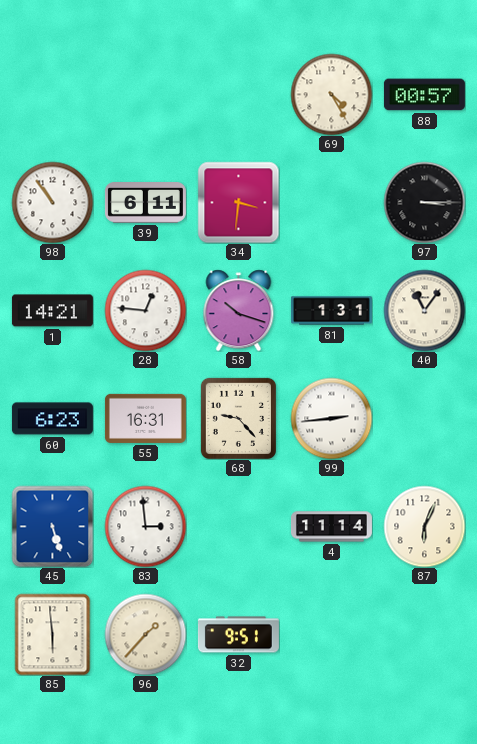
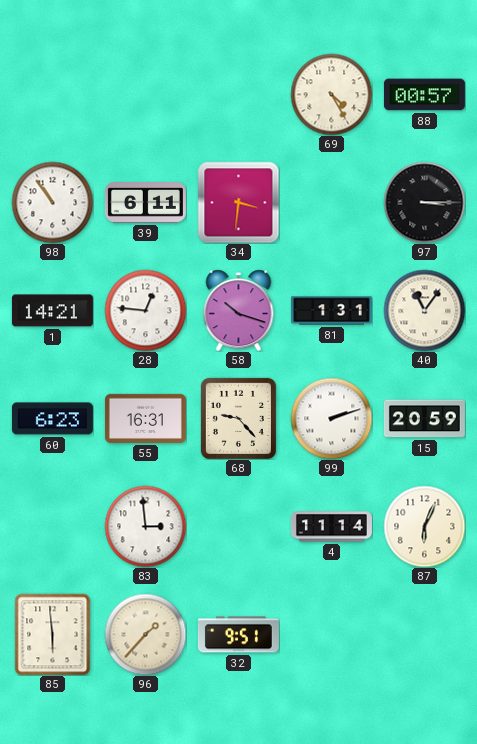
99: 2:44 -> 2:12 (331, 418)
15: none -> 20:59 (424, 419)
45: 5:27 -> none (52, 526)
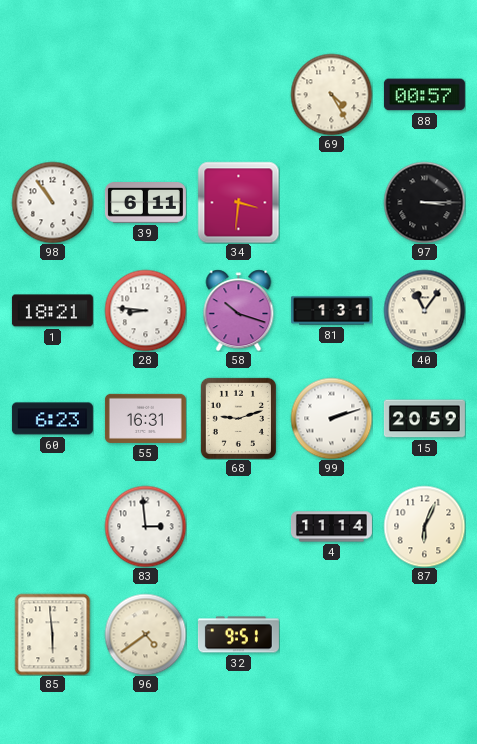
1: 14:21 -> 18:21 (52, 311)
28: 12:46 -> 8:46 (145, 310)
68: 9:23 -> 9:12 (238, 418)
96: 1:37 -> 4:39 (145, 634)
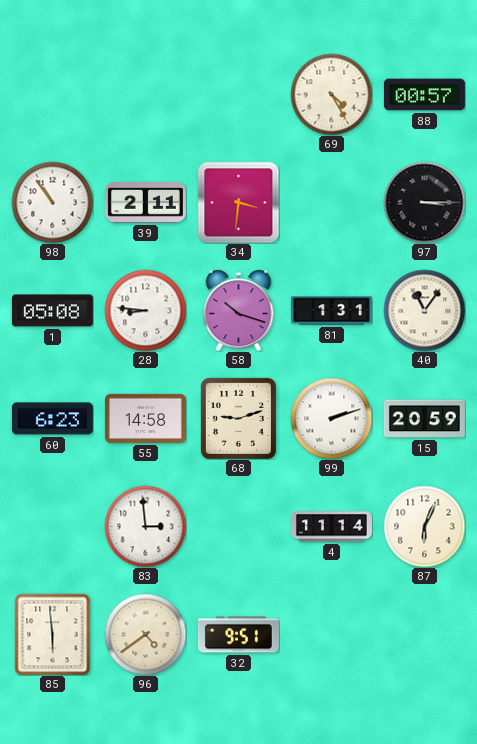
39: 6:11 -> 2:11 (145, 203)
1: 18:21 -> 05:08 (52, 311)
55: 16:31 -> 14:58 (145, 418)
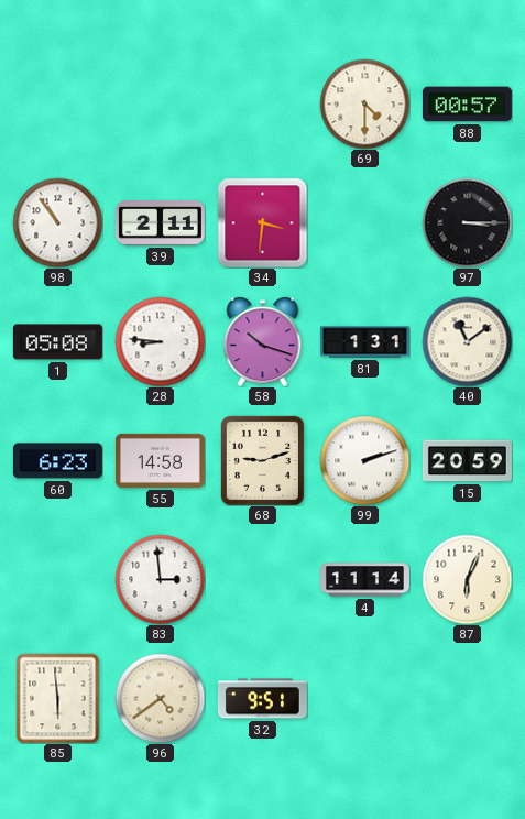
69: 4:25 -> 4:30 (364, 103)
40: 11:06 -> 11:09 (467, 341)
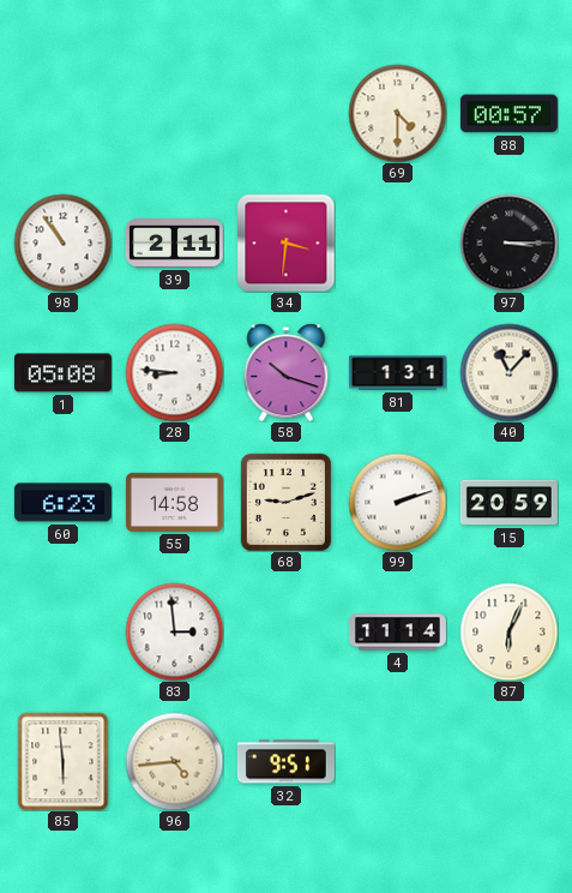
40: 11:09 -> 11:07 (508, 372)
96: 4:39 -> 4:44 (174, 761)
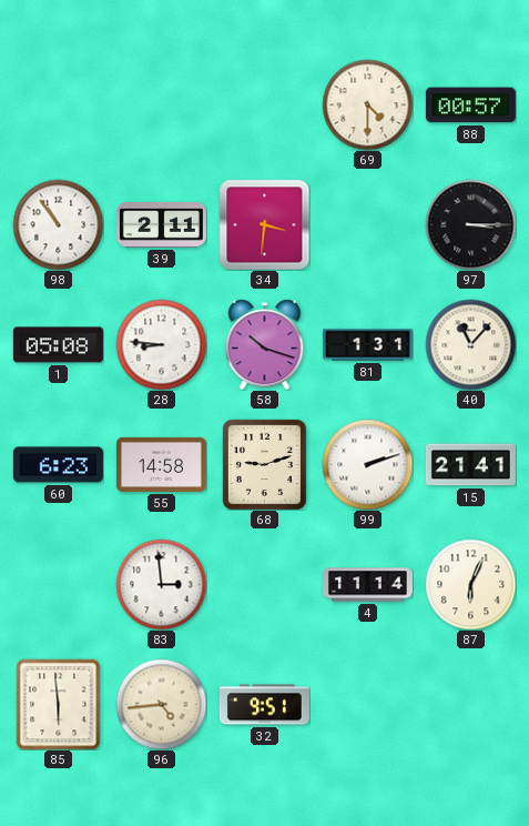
15: 20:59 -> 21:41 (470, 465)
